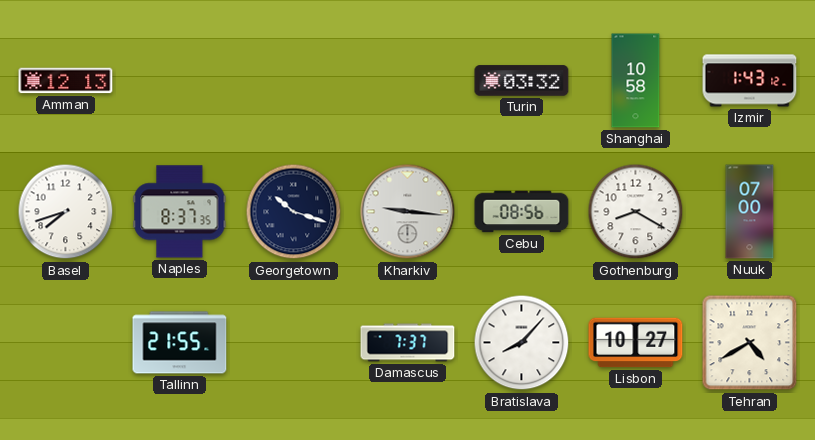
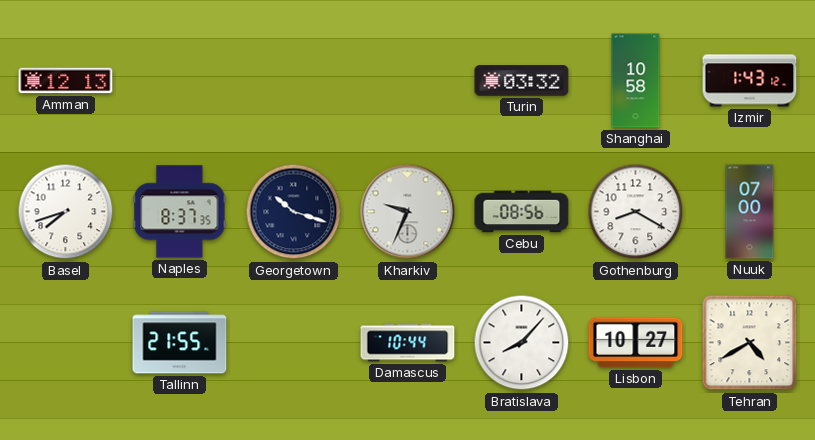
Kharkiv: 9:16 -> 9:34 (408, 212)
Damascus: 7:37 -> 10:44 (408, 343)
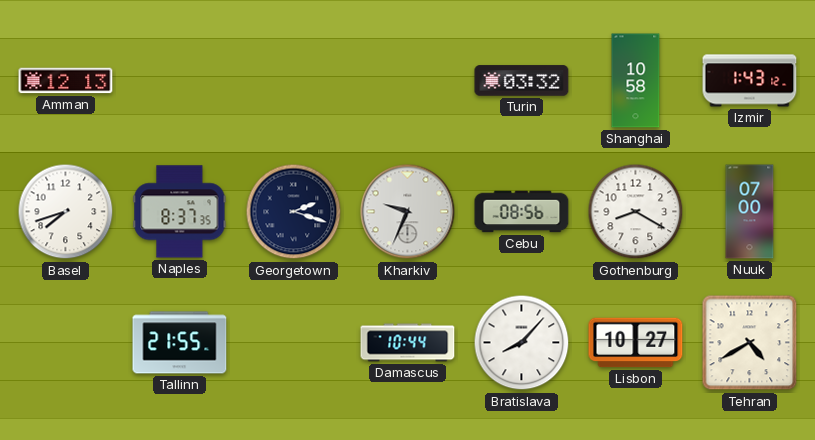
Georgetown: 10:18 -> 2:18 (294, 212)
